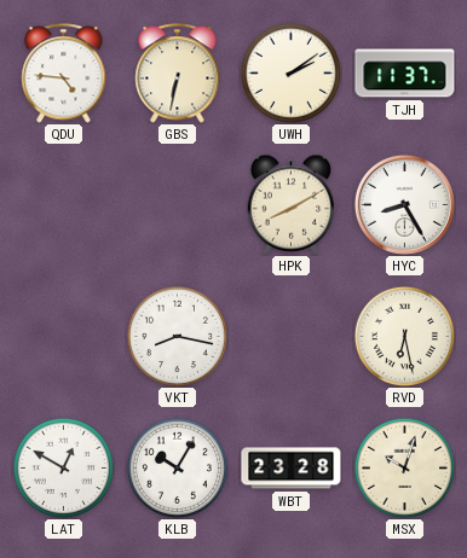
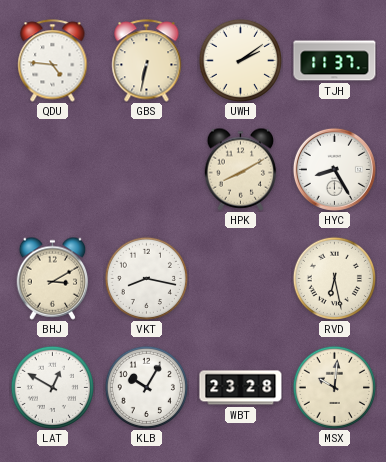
BHJ: none -> 3:10 (53, 278)
MSX: 10:03 -> 10:01 (334, 387)
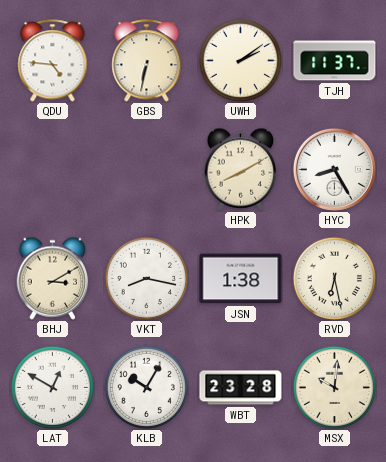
JSN: none -> 1:38 (241, 279)
